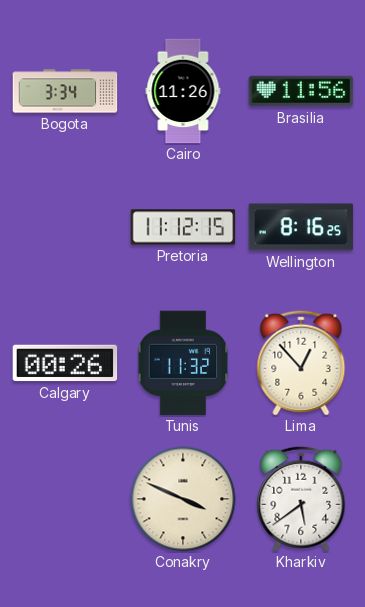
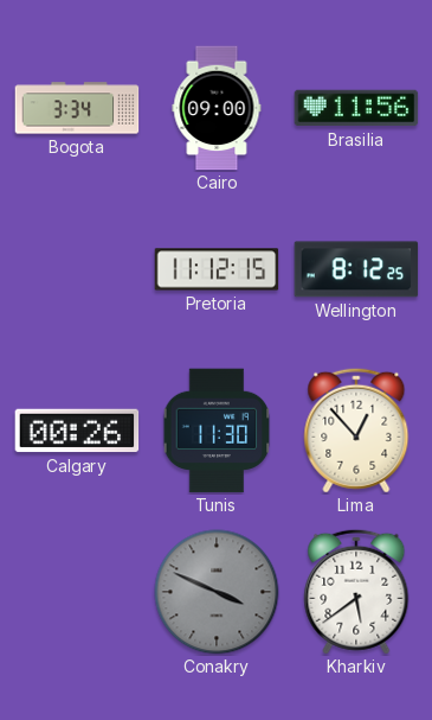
Cairo: 11:26 -> 09:00 (217, 108)
Wellington: 8:16 -> 8:12 (356, 269)
Tunis: 11:32 -> 11:30 (217, 431)
Conakry dial: cream -> grey (217, 592)
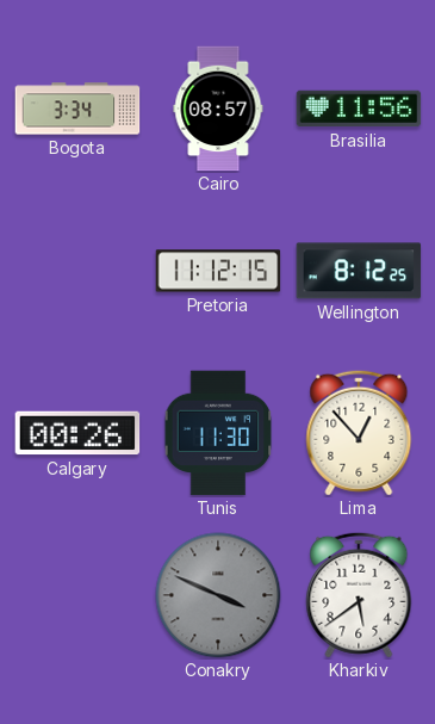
Cairo: 09:00 -> 08:57 (218, 109)
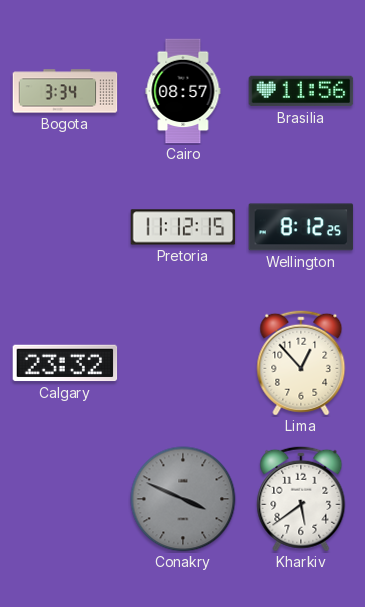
Calgary: 00:26 -> 23:32 (65, 363)
Tunis: 11:30 -> none (218, 433)
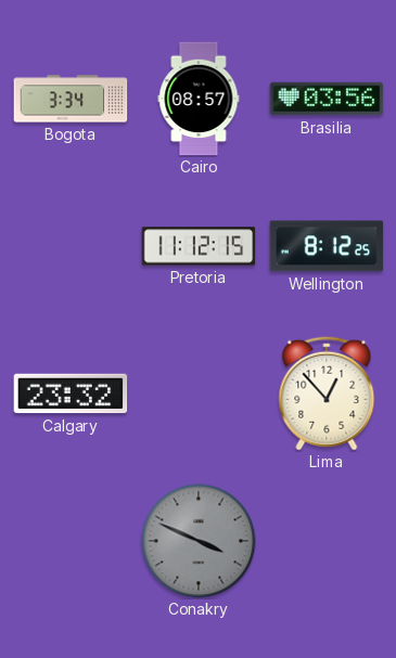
Brasilia: 11:56 -> 03:56 (327, 99)
Kharkiv: 5:39 -> none (301, 499)
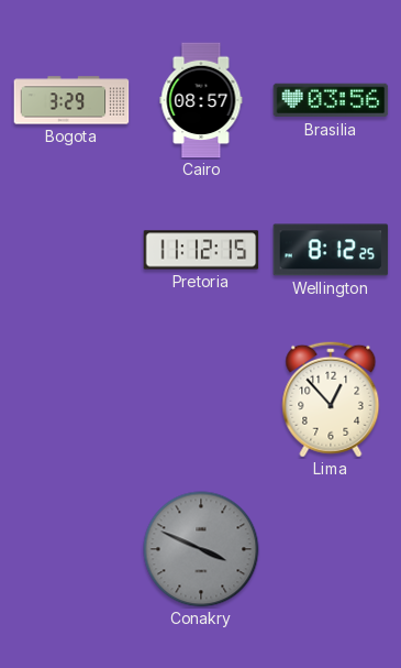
Bogota: 3:34 -> 3:29 (71, 100)
Calgary: 23:32 -> none (71, 393)
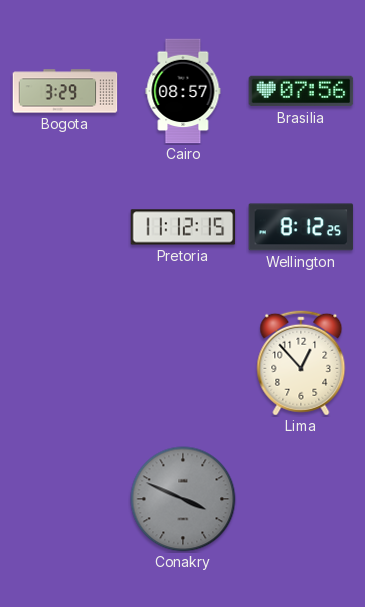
Brasilia: 03:56 -> 07:56 (301, 91)
